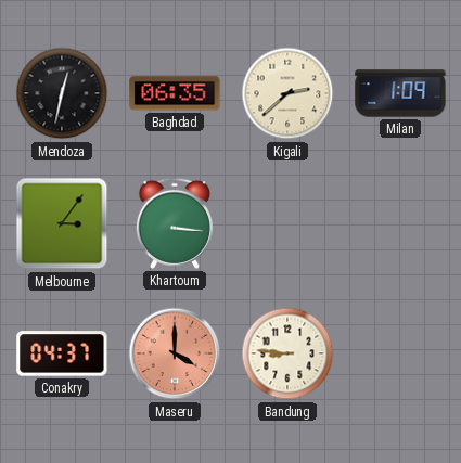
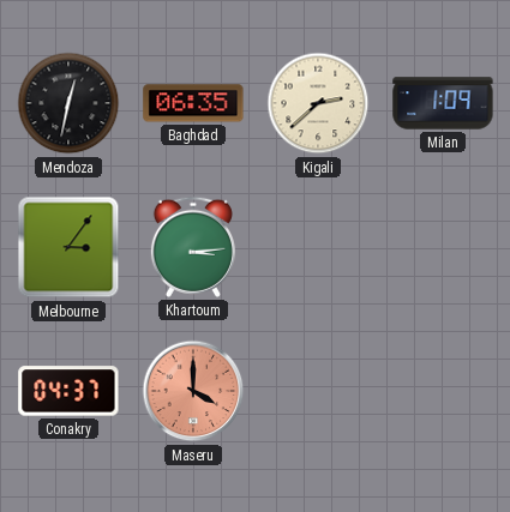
Khartoum: 3:16 -> 3:14 (193, 247)
Bandung: 8:46 -> none (287, 353)
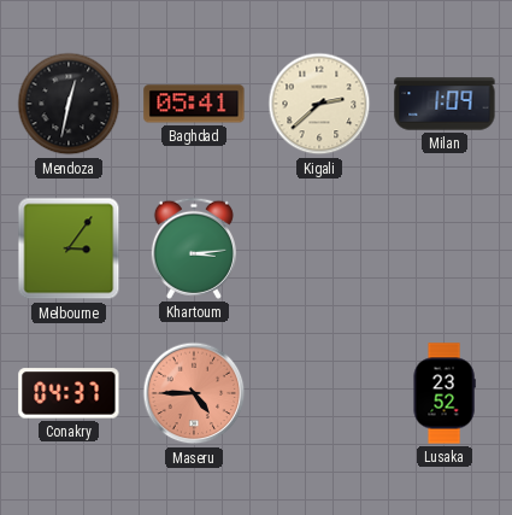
Baghdad: 06:35 -> 05:41 (194, 104)
Maseru: 4:00 -> 4:45 (194, 393)
Lusaka: none -> 23:52 (445, 393)
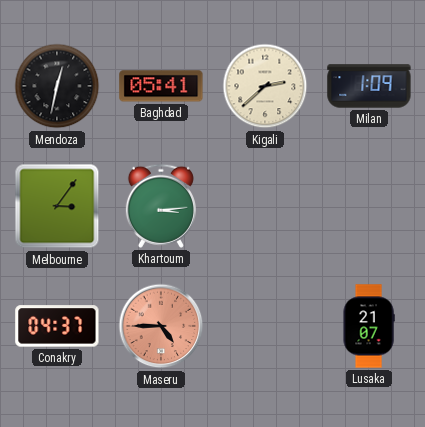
Lusaka: 23:52 -> 21:07 (369, 326)
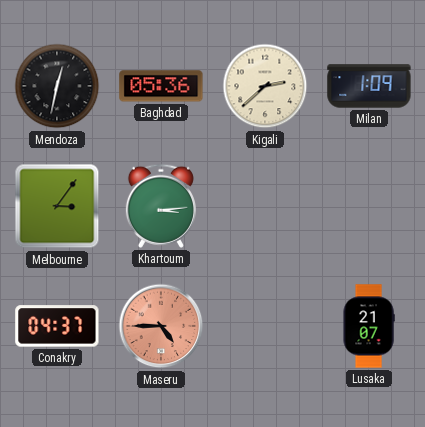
Baghdad: 05:41 -> 05:36 (161, 86)
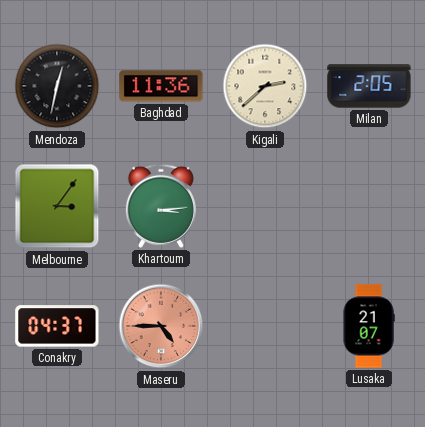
Baghdad: 05:36 -> 11:36 (161, 86)
Milan: 1:09 -> 2:05 (369, 86)
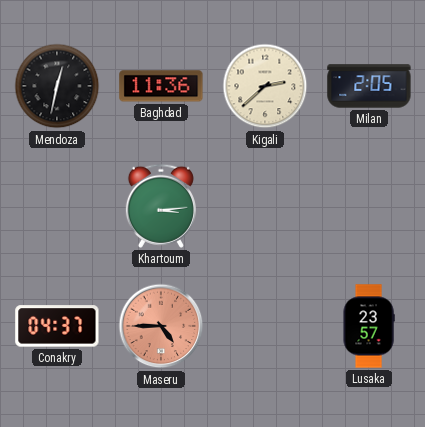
Melbourne: 3:06 -> none (57, 206)
Lusaka: 21:07 -> 23:57 (369, 326)
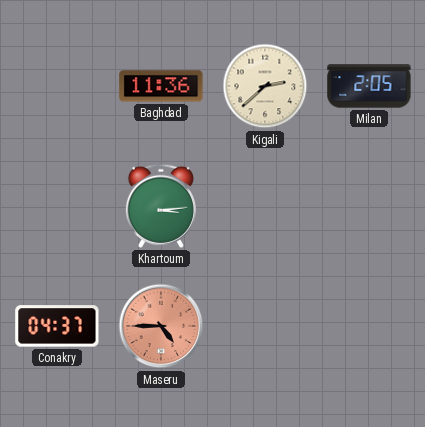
Mendoza: 12:32 -> none (57, 86)
Lusaka: 23:57 -> none (369, 326)
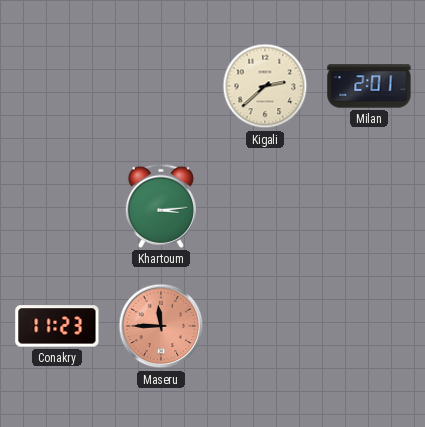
Baghdad: 11:36 -> none (161, 86)
Milan: 2:05 -> 2:01 (369, 86)
Conakry: 04:37 -> 11:23 (57, 326)
Maseru: 4:45 -> 11:45 (161, 326)
